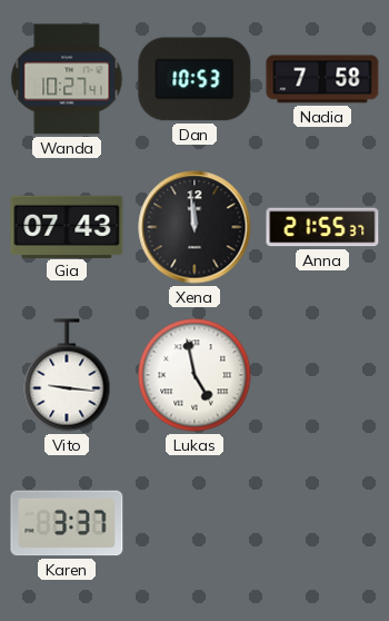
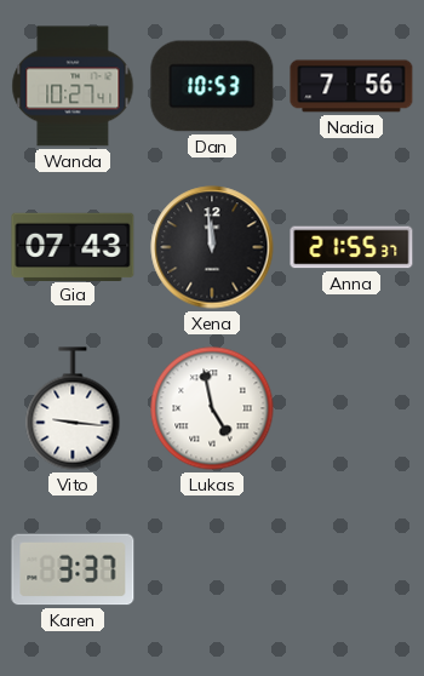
Nadia: 7:58 -> 7:56 (351, 86)
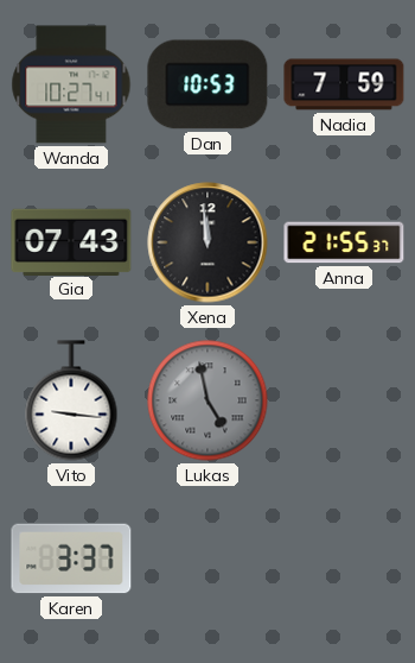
Nadia: 7:56 -> 7:59 (344, 84)
Lukas dial: white -> grey (207, 400)
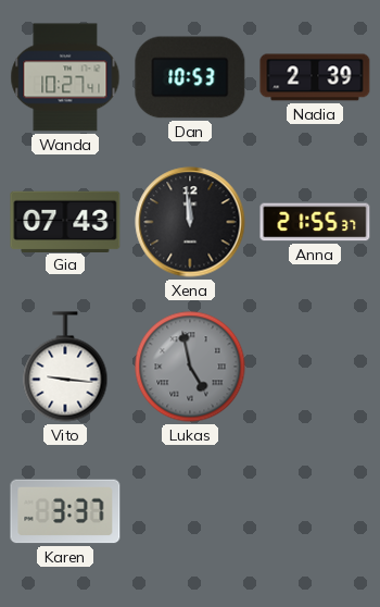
Nadia: 7:59 -> 2:39 (315, 77)
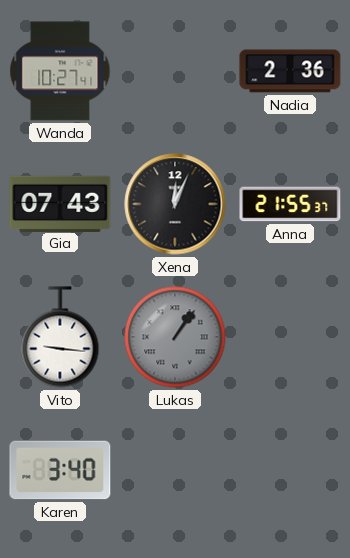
Dan: 10:53 -> none (190, 77)
Nadia: 2:39 -> 2:36 (290, 71)
Xena: 11:59 -> 12:04 (175, 204)
Lukas: 4:58 -> 1:06 (175, 337)
Karen: 3:37 -> 3:40 (60, 470)
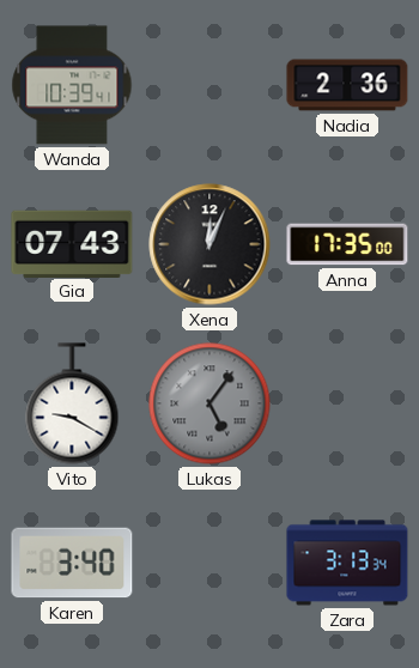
Wanda: 10:27 -> 10:39 (72, 85)
Anna: 21:55 -> 17:35 (347, 244)
Vito: 9:16 -> 9:20 (72, 403)
Lukas: 1:06 -> 5:06 (209, 403)
Zara: none -> 3:13 (347, 563)
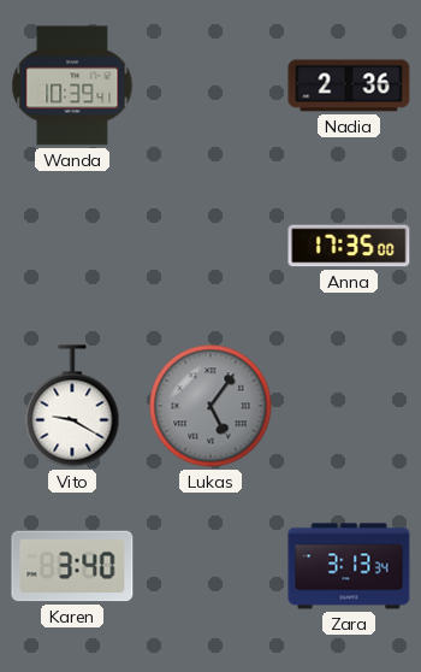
Gia: 07:43 -> none (72, 243)
Xena: 12:04 -> none (209, 244)
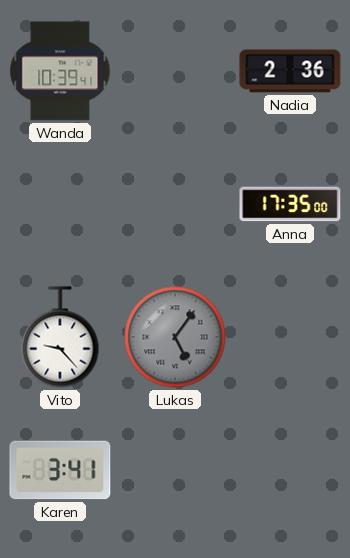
Vito: 9:20 -> 9:23 (60, 337)
Karen: 3:40 -> 3:41 (60, 470)
Zara: 3:13 -> none (349, 566)
